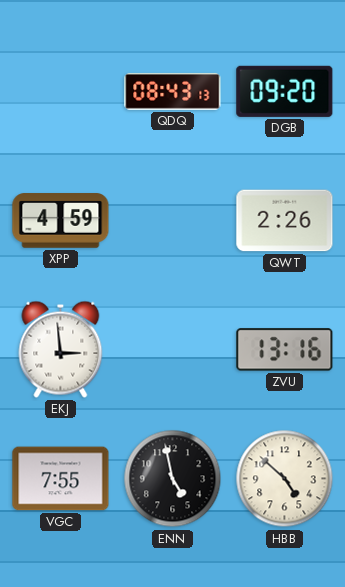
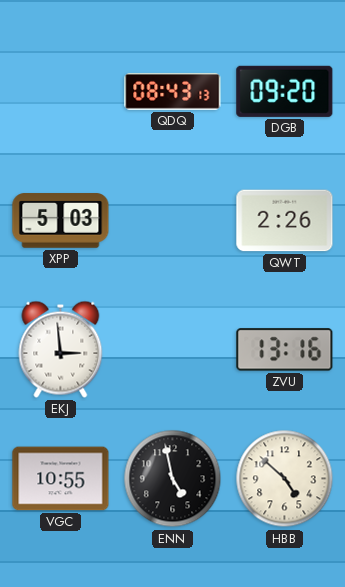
XPP: 4:59 -> 5:03 (61, 221)
VGC: 7:55 -> 10:55 (61, 479)
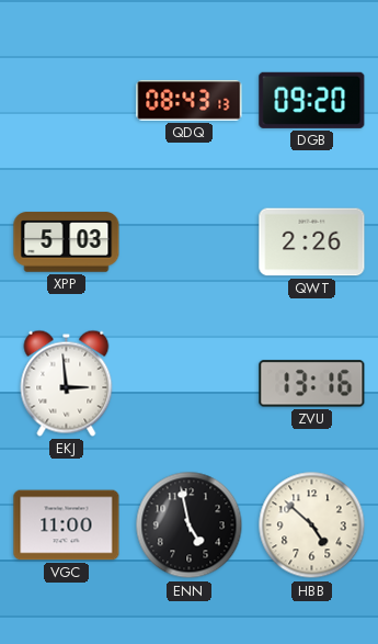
VGC: 10:55 -> 11:00 (67, 526)
